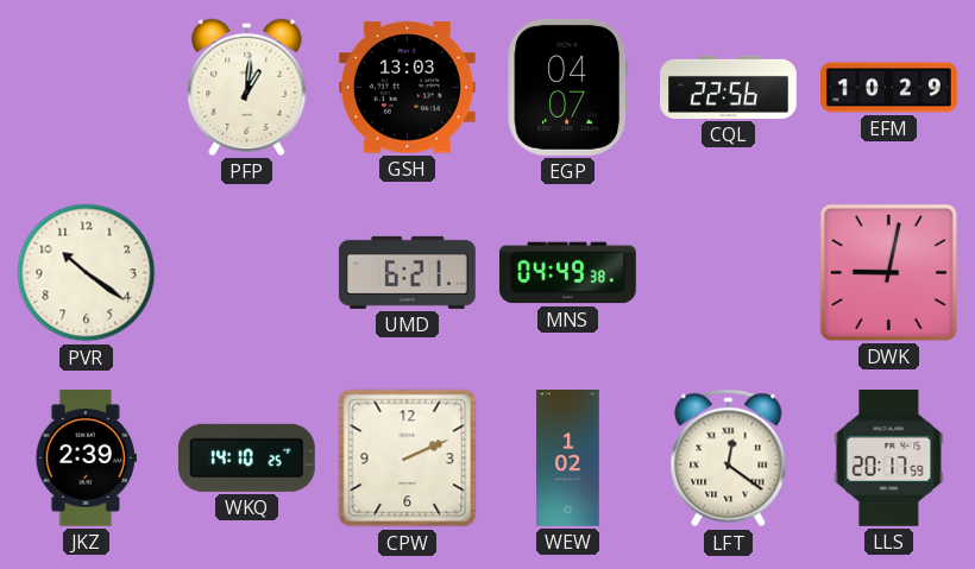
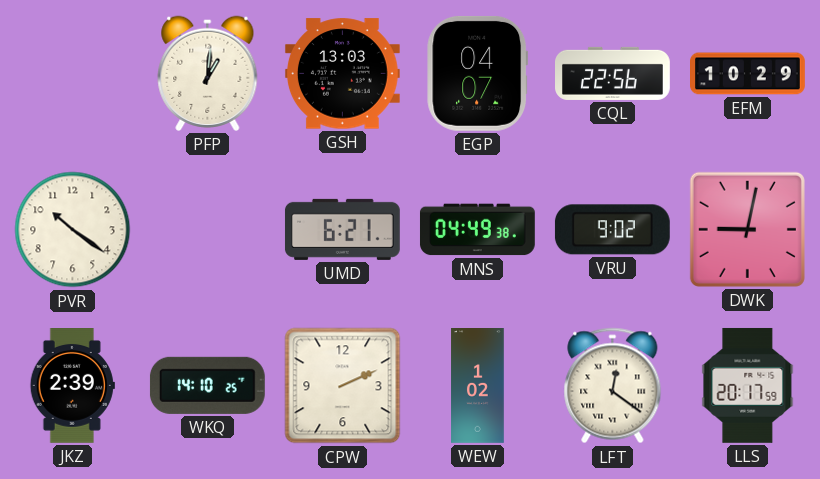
VRU: none -> 9:02 (612, 230)
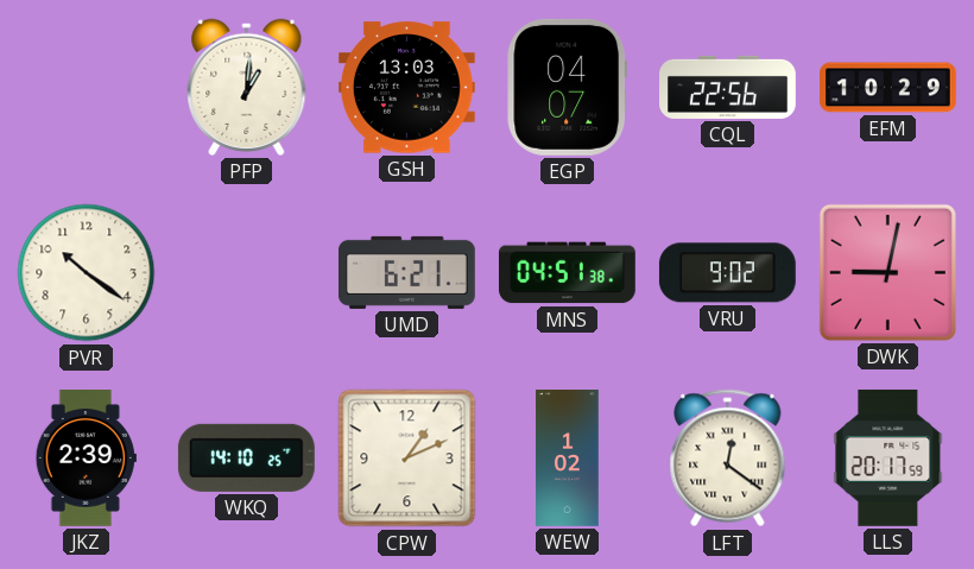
MNS: 04:49 -> 04:51 (567, 273)
CPW: 2:11 -> 1:11 (407, 459)
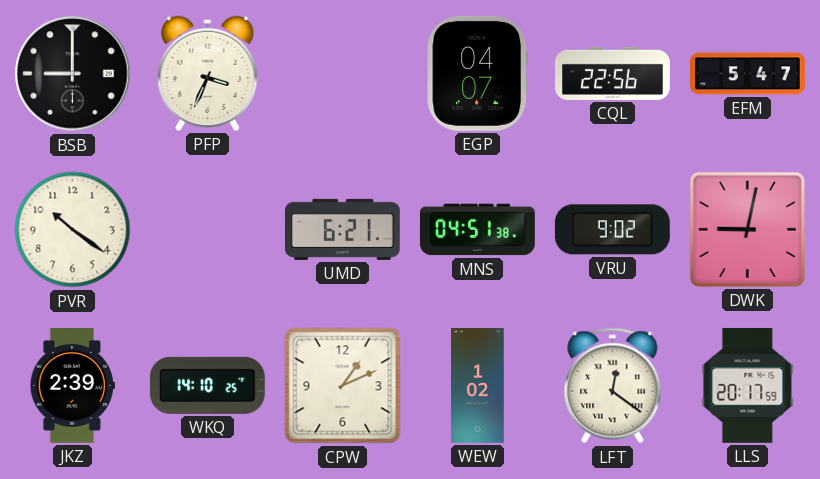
BSB: none -> 9:00 (73, 74)
PFP: 1:01 -> 3:34 (208, 73)
GSH: 13:03 -> none (406, 88)
EFM: 10:29 -> 5:47 (748, 74)
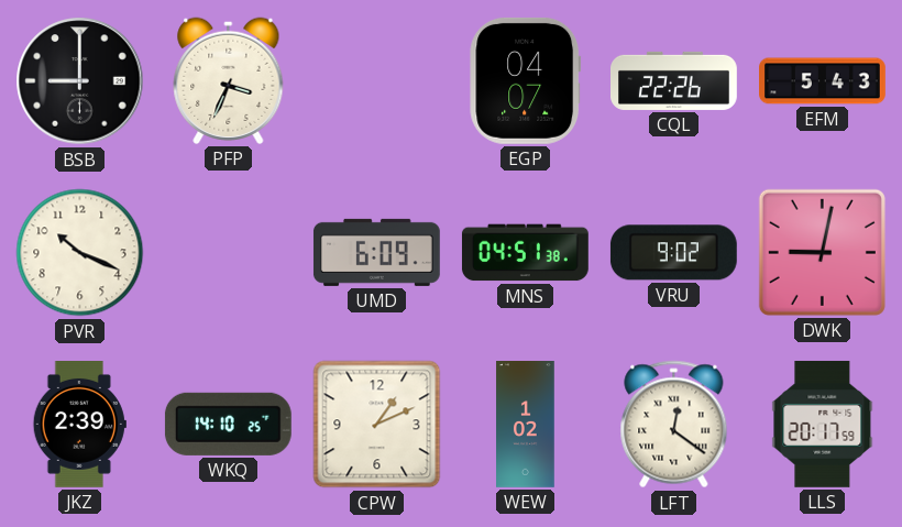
CQL: 22:56 -> 22:26 (674, 80)
EFM: 5:47 -> 5:43 (823, 81)
PVR: 10:21 -> 10:19 (80, 253)
UMD: 6:21 -> 6:09 (376, 252)
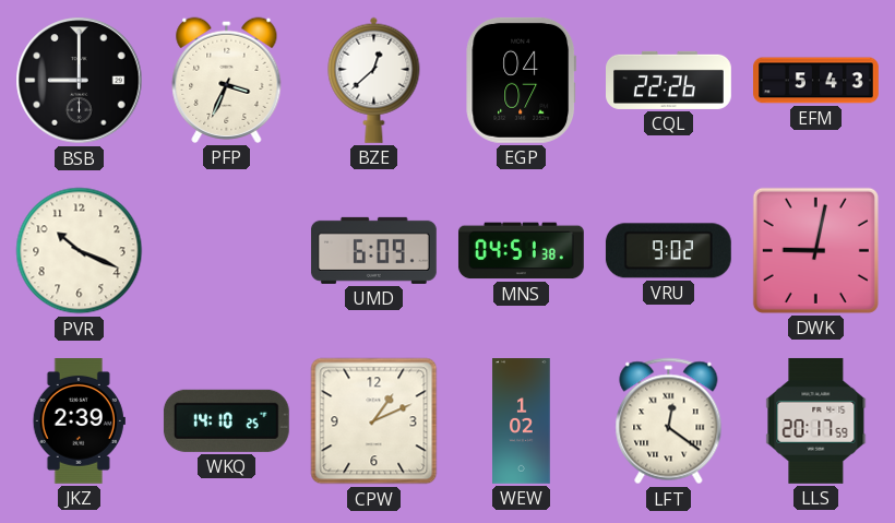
BZE: none -> 12:38 (374, 80)
